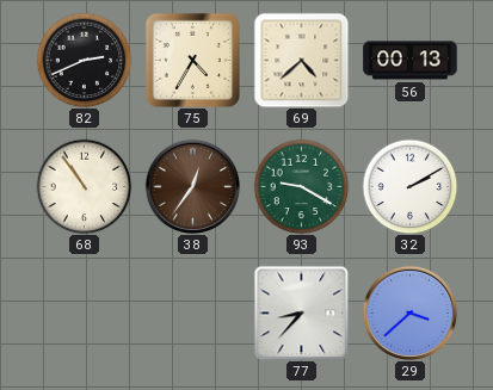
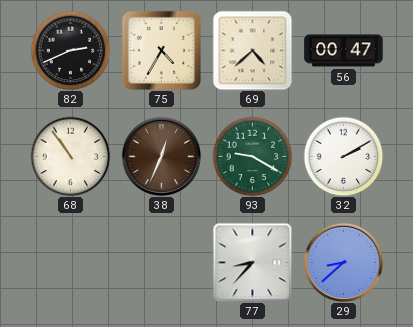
56: 00:13 -> 00:47 (344, 51)
38: 12:36 -> 12:34 (161, 156)
29: 3:38 -> 8:38 (343, 262)
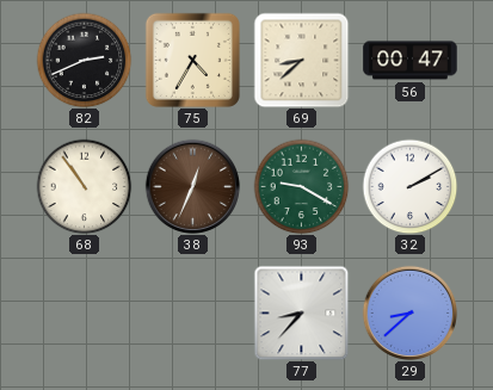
69: 4:38 -> 8:38 (301, 60)
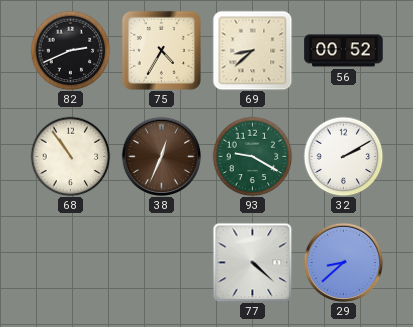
56: 00:47 -> 00:52 (344, 51)
77: 8:37 -> 4:22 (252, 262)
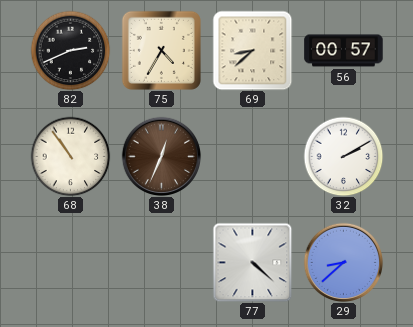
56: 00:52 -> 00:57 (344, 51)
93: 9:20 -> none (252, 156)
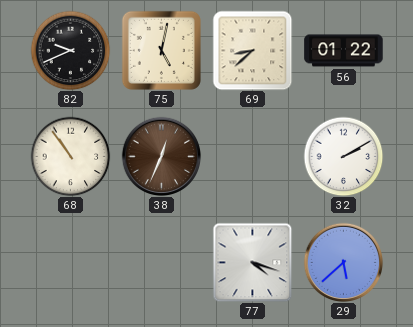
82: 2:41 -> 9:41 (70, 50)
75: 4:35 -> 5:02 (161, 50)
56: 00:57 -> 01:22 (344, 51)
77: 4:22 -> 4:18 (252, 262)
29: 8:38 -> 5:38 (343, 262)
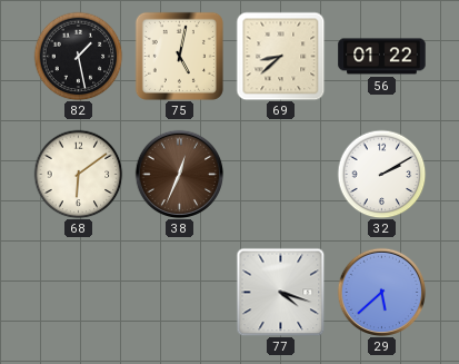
82: 9:41 -> 1:28 (78, 56)
68: 10:54 -> 6:09 (78, 174)
